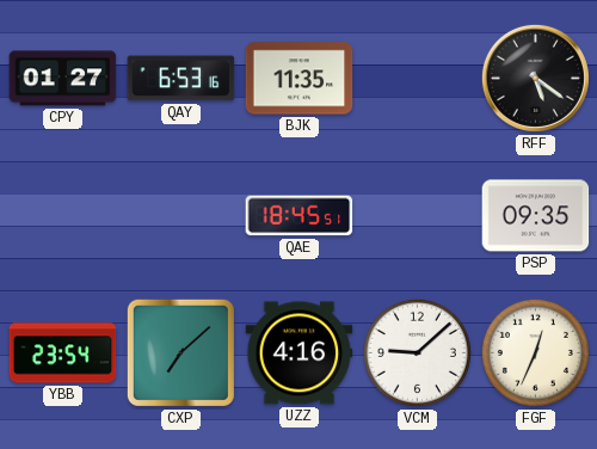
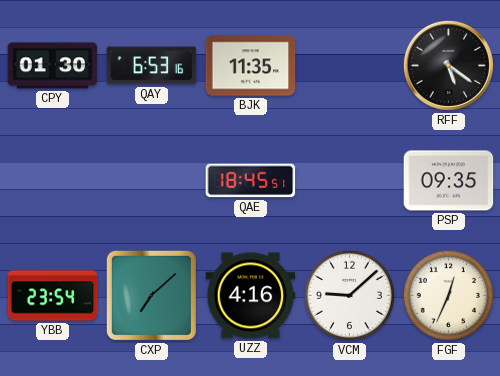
CPY: 01:27 -> 01:30 (53, 66)
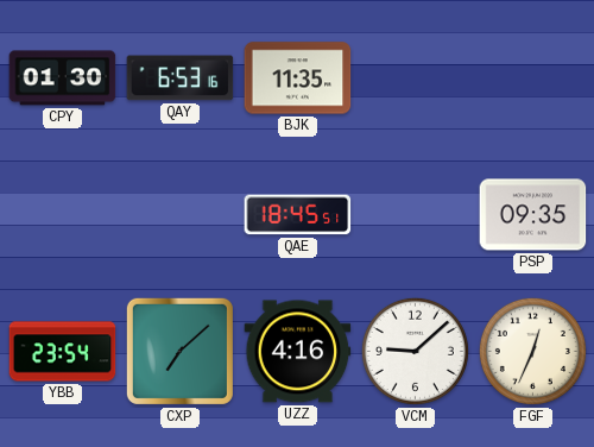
RFF: 5:21 -> none (448, 65)
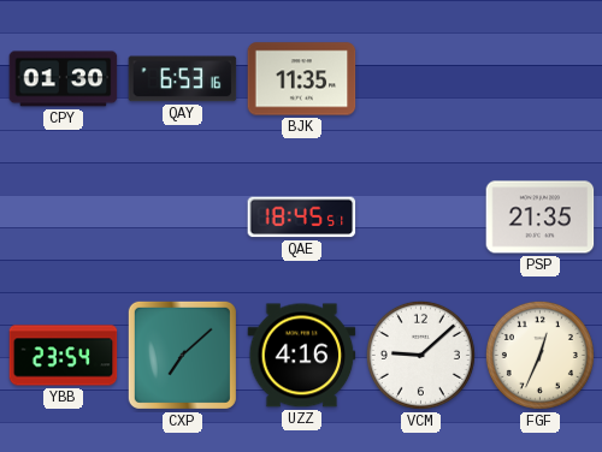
PSP: 09:35 -> 21:35 (541, 218)
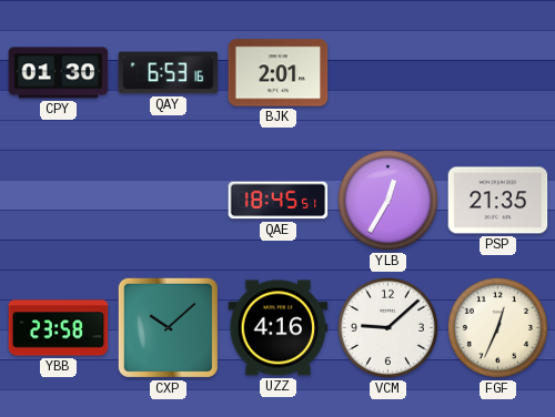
BJK: 11:35 -> 2:01 (279, 73)
YLB: none -> 12:35 (387, 200)
YBB: 23:54 -> 23:58 (59, 328)
CXP: 7:08 -> 10:08 (168, 327)
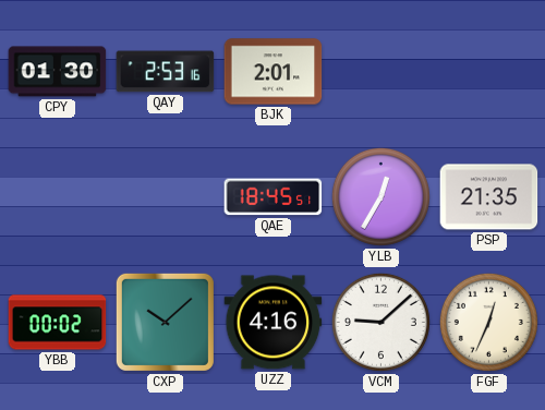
QAY: 6:53 -> 2:53 (166, 72)
YBB: 23:58 -> 00:02 (58, 323)
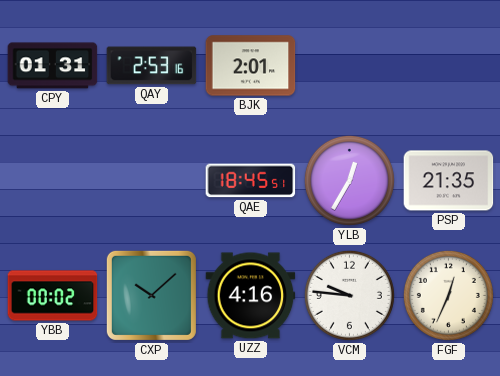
CPY: 01:30 -> 01:31 (53, 66)
VCM: 9:08 -> 9:46 (349, 295)
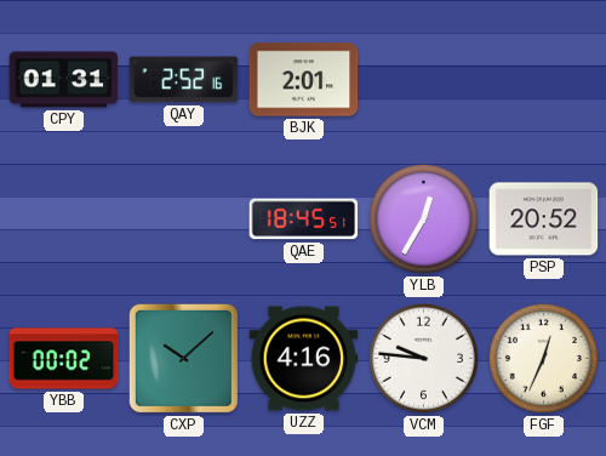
QAY: 2:53 -> 2:52 (184, 80)
PSP: 21:35 -> 20:52 (544, 220)
